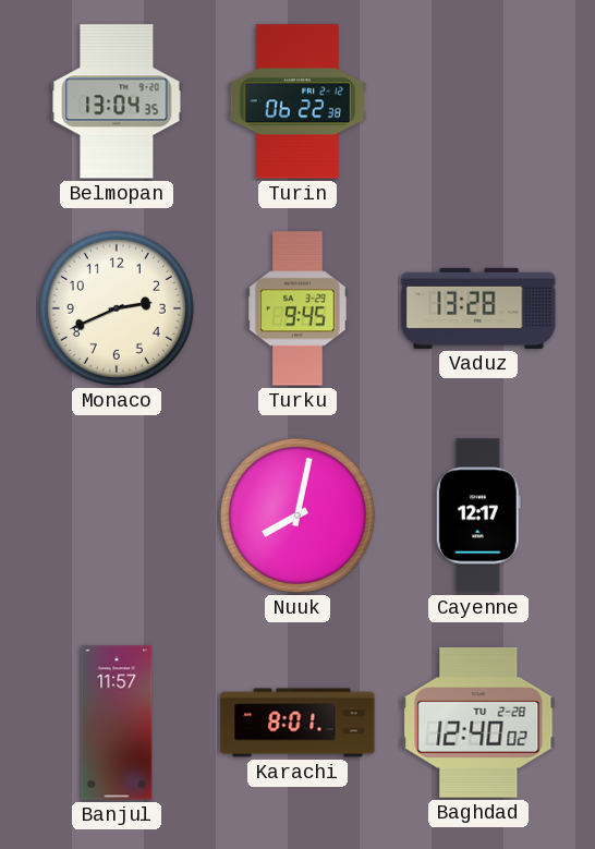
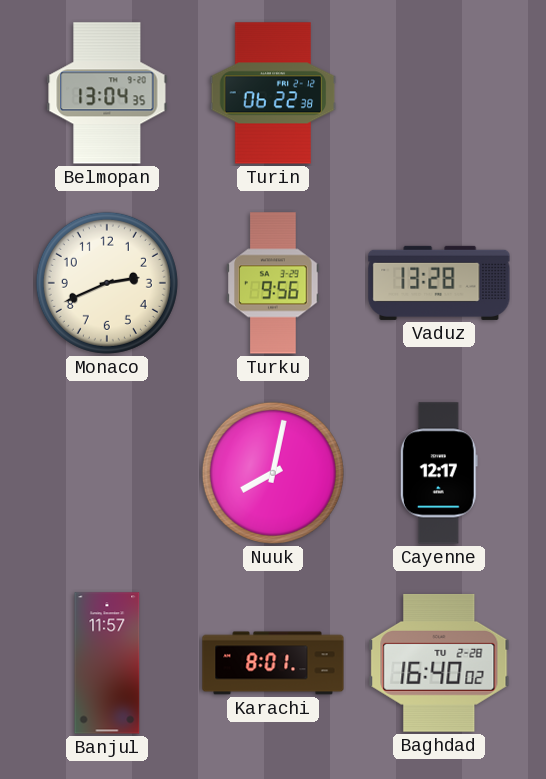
Turku: 9:45 -> 9:56 (273, 283)
Baghdad: 12:40 -> 16:40 (439, 663)
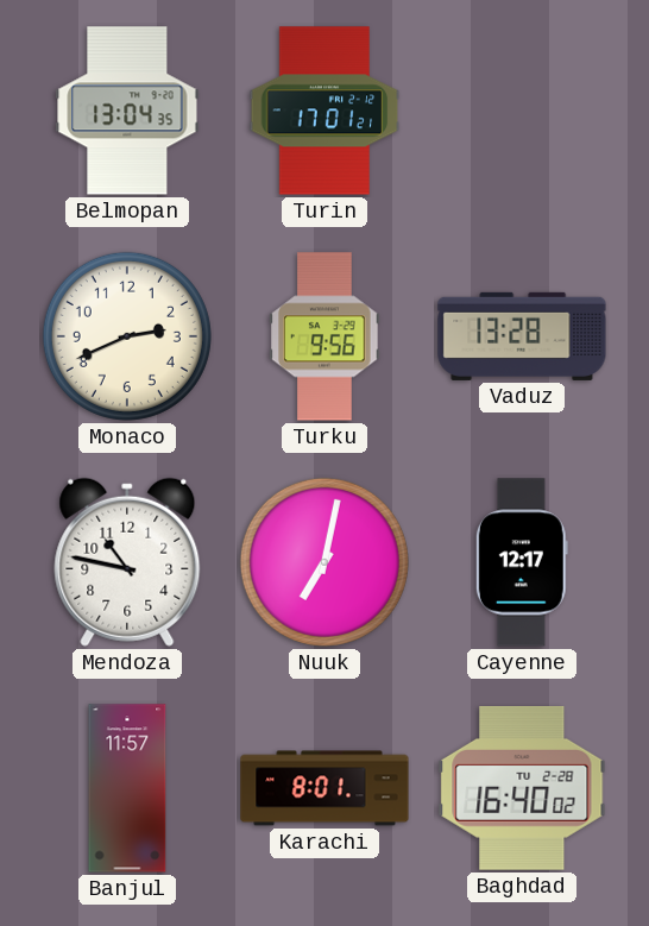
Turin: 06:22 -> 17:01 (324, 111)
Mendoza: none -> 10:47 (127, 562)
Nuuk: 8:02 -> 7:02 (324, 562)
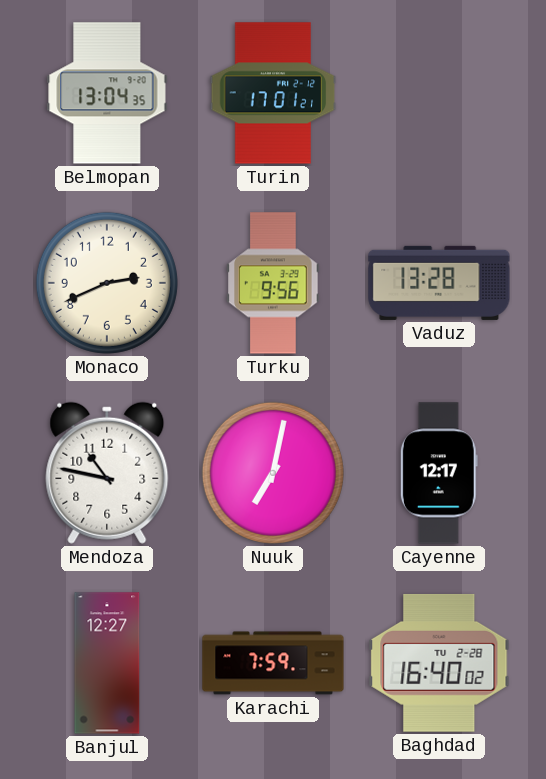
Banjul: 11:57 -> 12:27 (107, 663)
Karachi: 8:01 -> 7:59 (273, 663)
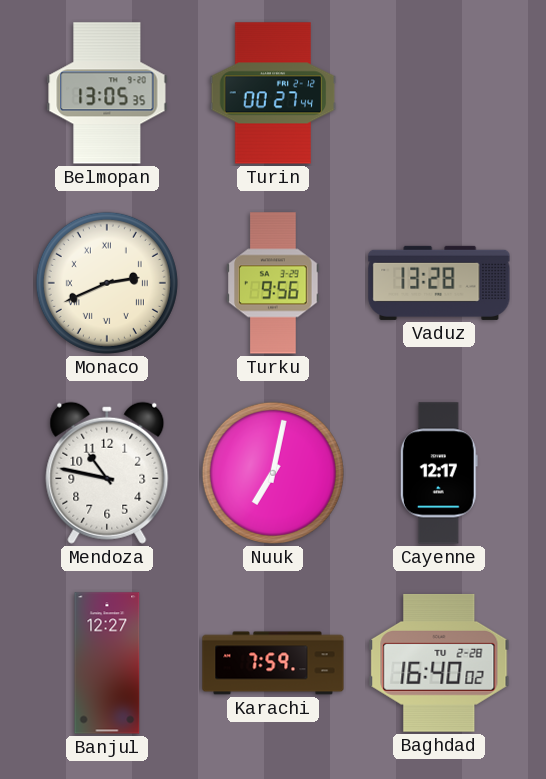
Belmopan: 13:04 -> 13:05 (107, 93)
Turin: 17:01 -> 00:27 (273, 93)
Monaco numerals: Arabic -> Roman (107, 283)
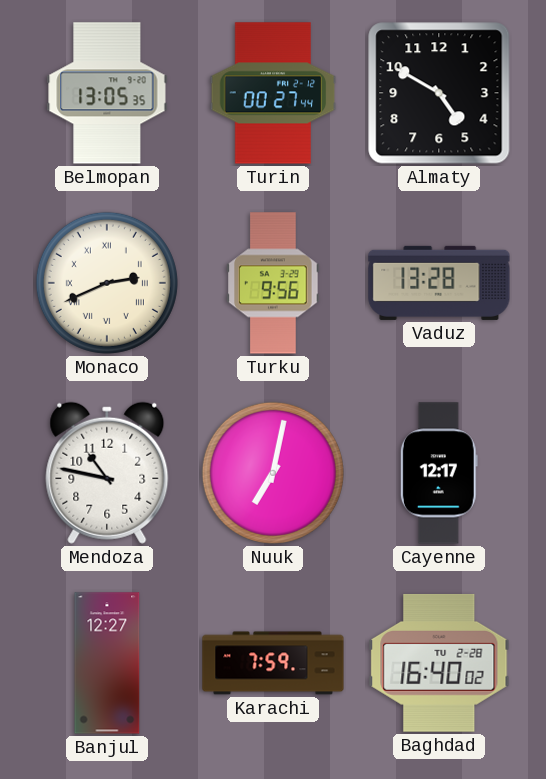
Almaty: none -> 4:50 (439, 93)
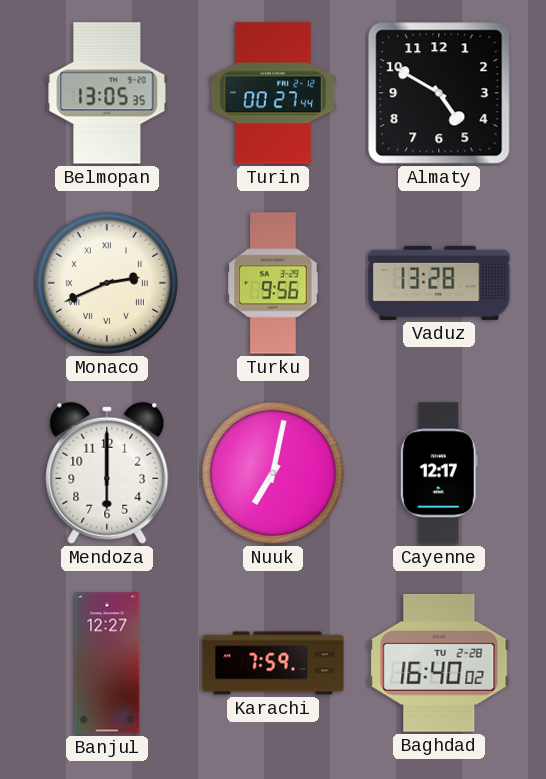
Mendoza: 10:47 -> 6:00 (107, 473)
